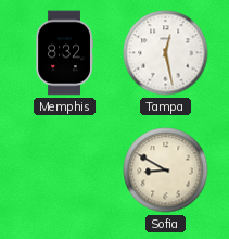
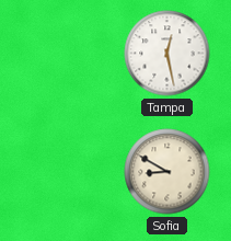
Memphis: 8:32 -> none (64, 53)
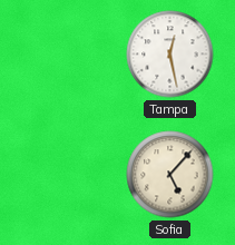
Sofia: 8:50 -> 5:07 (170, 175)
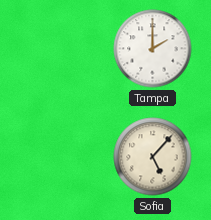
Tampa: 12:28 -> 2:00 (153, 49)
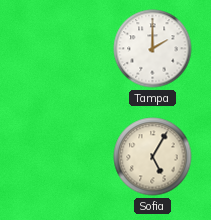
Sofia: 5:07 -> 5:05 (153, 157)
